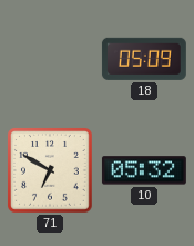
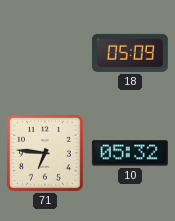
71: 6:50 -> 6:46 (46, 154)
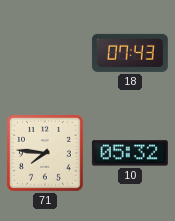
18: 05:09 -> 07:43 (130, 53)
71: 6:46 -> 7:46 (46, 154)
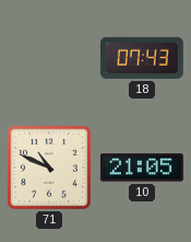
71: 7:46 -> 10:49 (50, 169)
10: 05:32 -> 21:05 (142, 168)
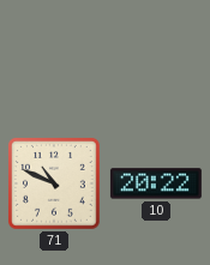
18: 07:43 -> none (142, 58)
10: 21:05 -> 20:22 (156, 183)
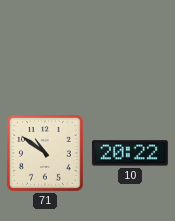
71: 10:49 -> 10:51 (46, 154)
